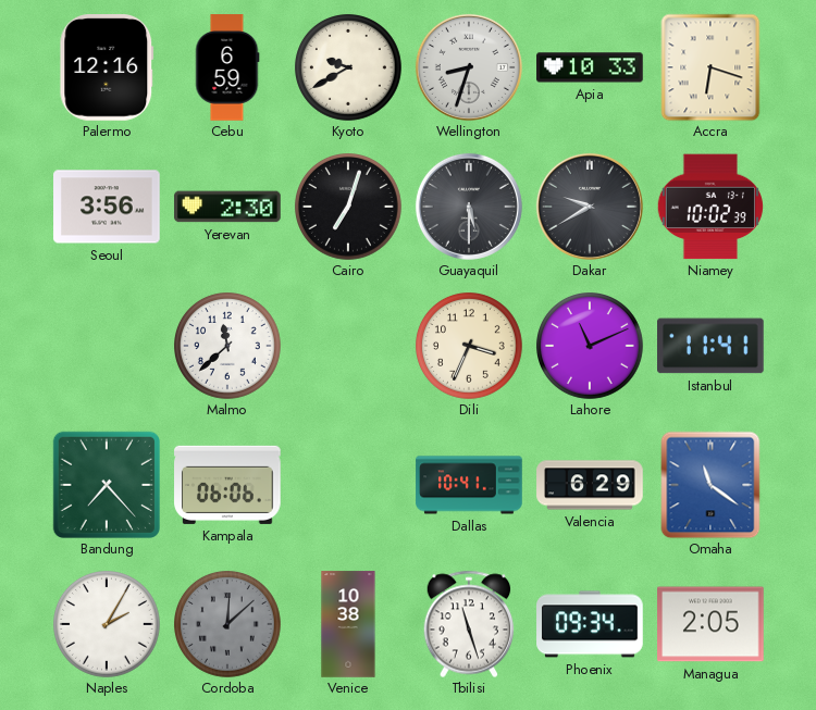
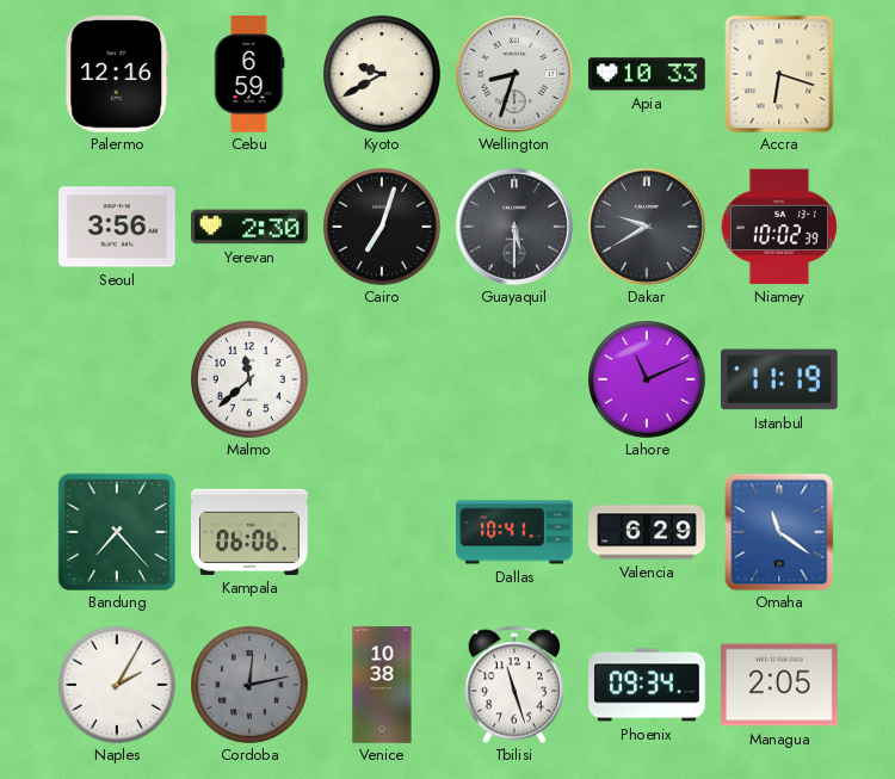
Dili: 3:34 -> none (470, 347)
Istanbul: 11:41 -> 11:19 (780, 379)
Cordoba: 12:08 -> 12:13 (251, 686)
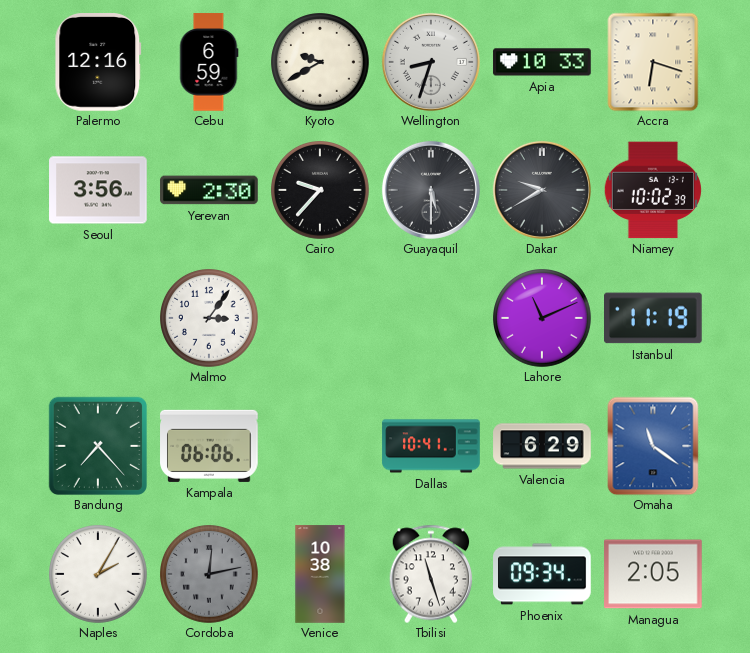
Cairo: 7:03 -> 9:37 (321, 191)
Malmo: 11:38 -> 3:06 (210, 319)
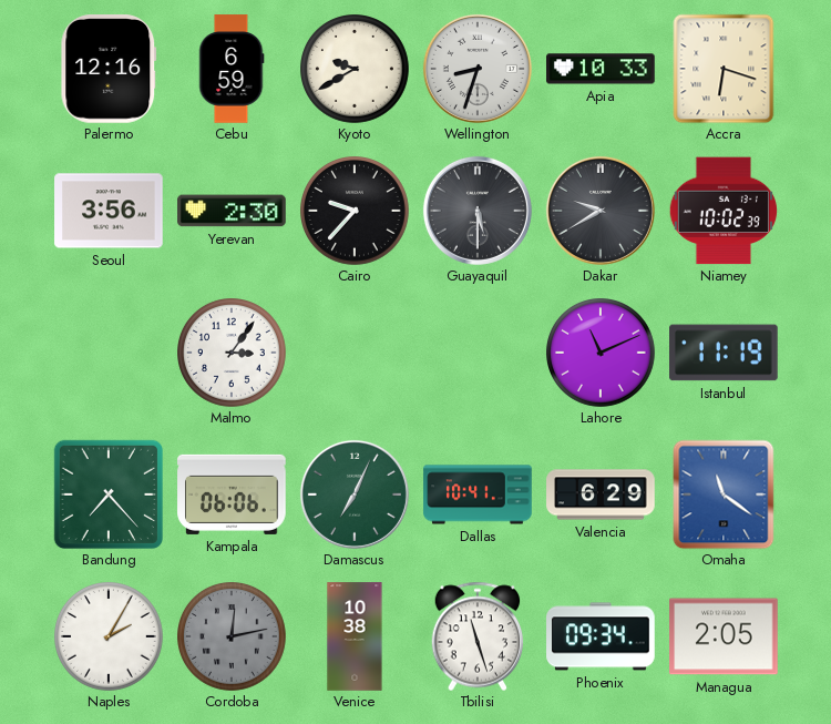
Damascus: none -> 7:04 (355, 494)
